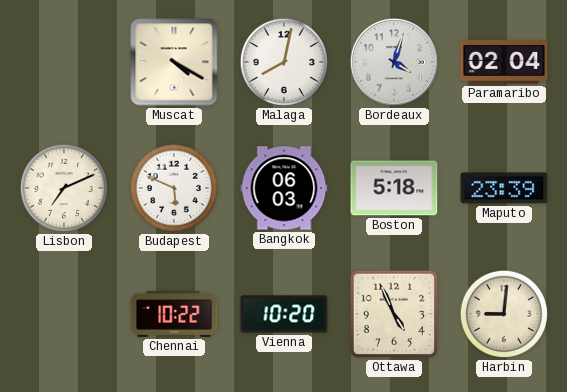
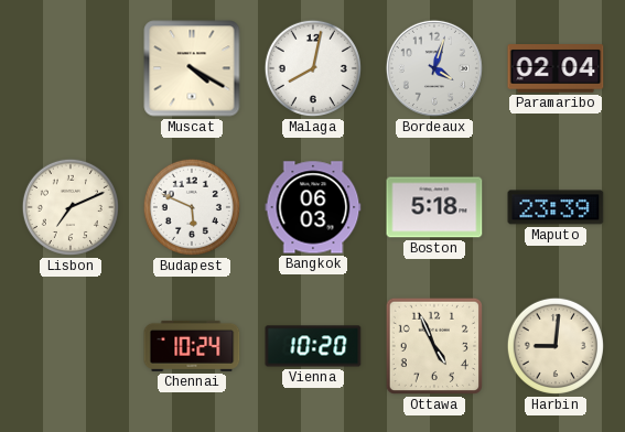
Chennai: 10:22 -> 10:24 (192, 346)
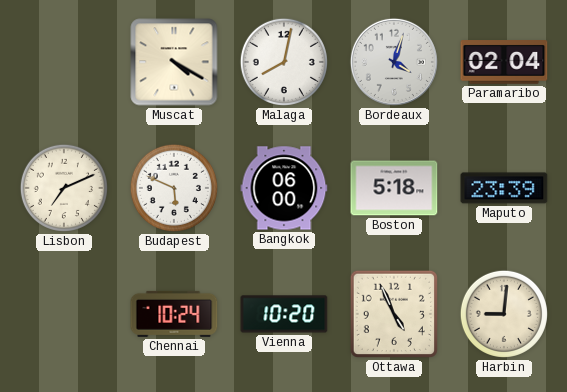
Bangkok: 06:03 -> 06:00 (284, 188)
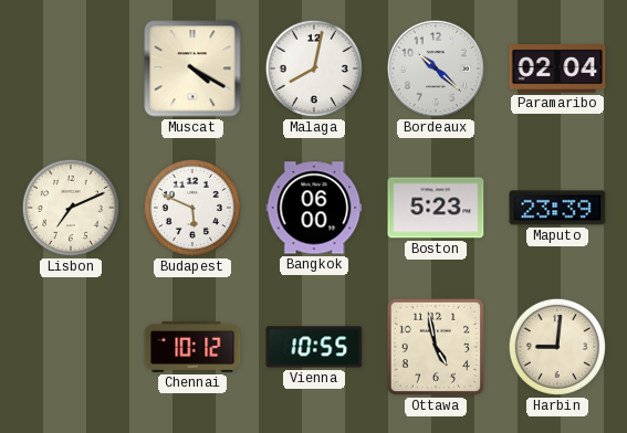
Bordeaux: 4:03 -> 10:22 (436, 68)
Boston: 5:18 -> 5:23 (436, 208)
Chennai: 10:24 -> 10:12 (192, 347)
Vienna: 10:20 -> 10:55 (314, 347)
Ottawa: 4:56 -> 4:58 (436, 347)
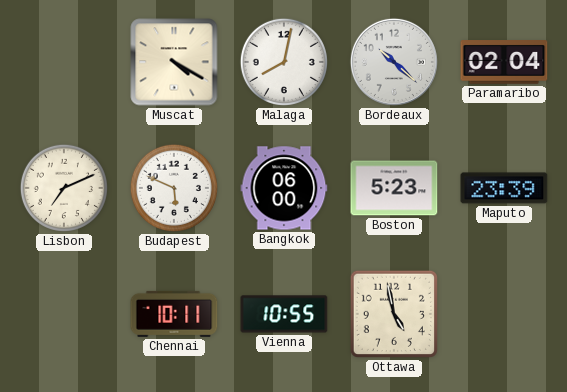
Chennai: 10:12 -> 10:11 (174, 314)
Harbin: 9:01 -> none (557, 347)
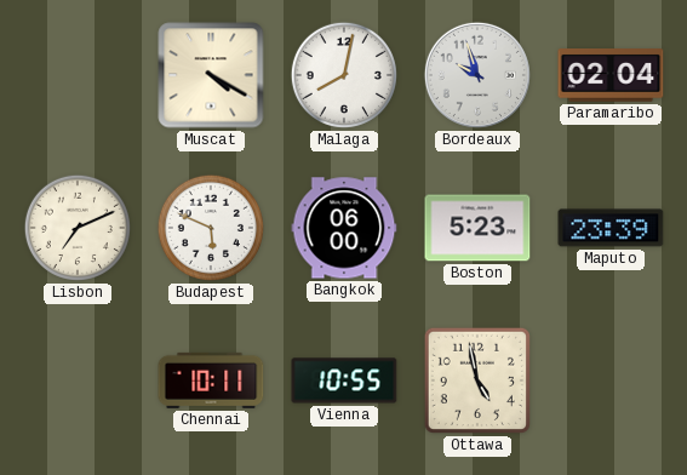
Bordeaux: 10:22 -> 9:57 (477, 75)
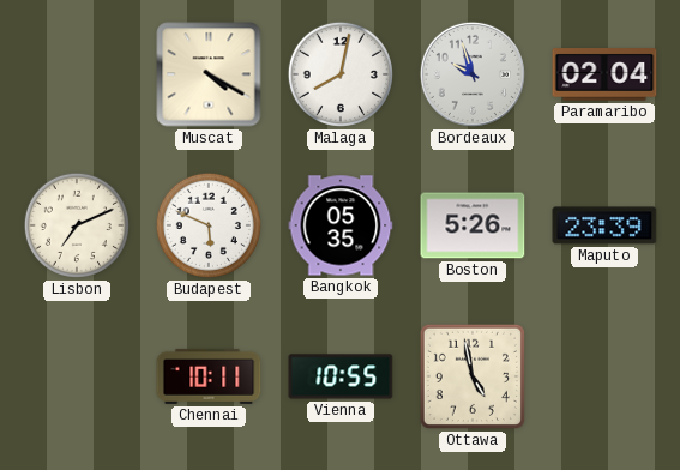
Bangkok: 06:00 -> 05:35 (341, 225)
Boston: 5:23 -> 5:26 (473, 225)
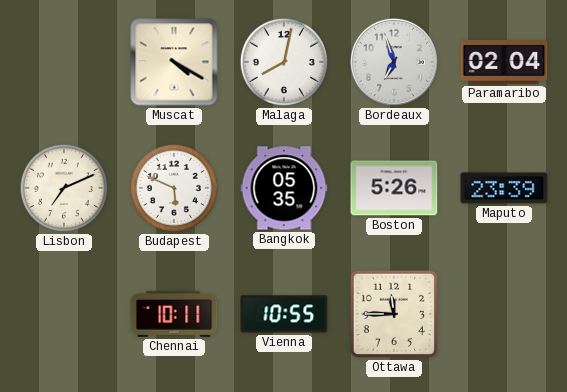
Bordeaux: 9:57 -> 6:57 (394, 62)
Ottawa: 4:58 -> 11:45 (394, 314)
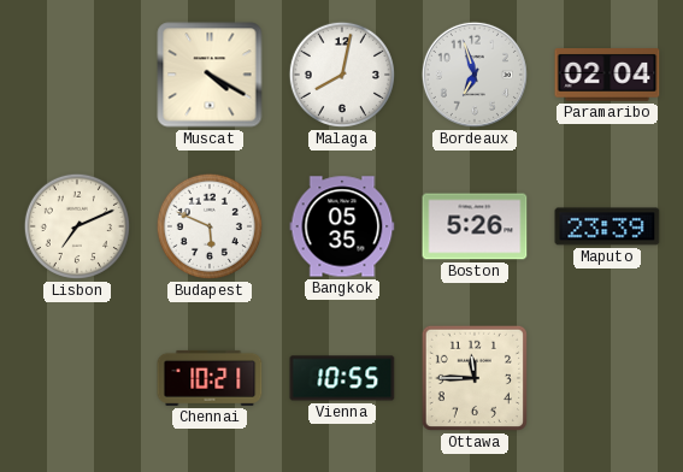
Chennai: 10:11 -> 10:21 (210, 378)
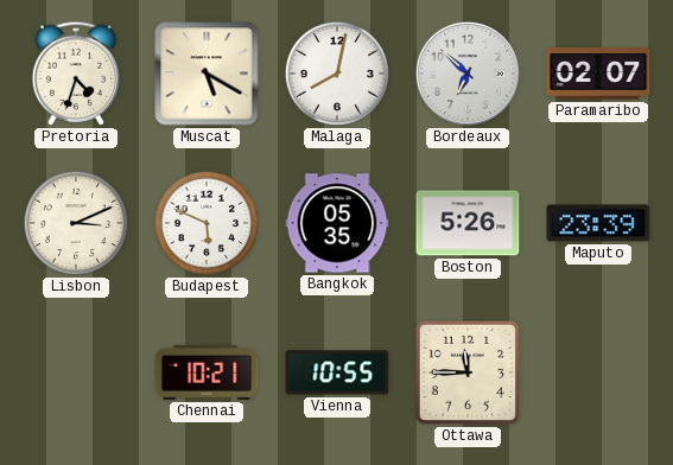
Pretoria: none -> 4:33 (76, 74)
Muscat: 4:20 -> 5:20 (207, 74)
Bordeaux: 6:57 -> 6:52 (468, 74)
Paramaribo: 02:04 -> 02:07 (598, 74)
Lisbon: 7:11 -> 3:11 (76, 223)
